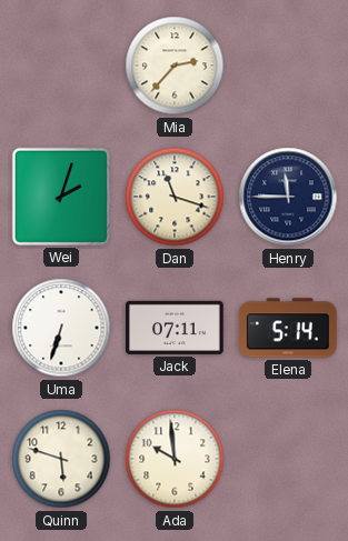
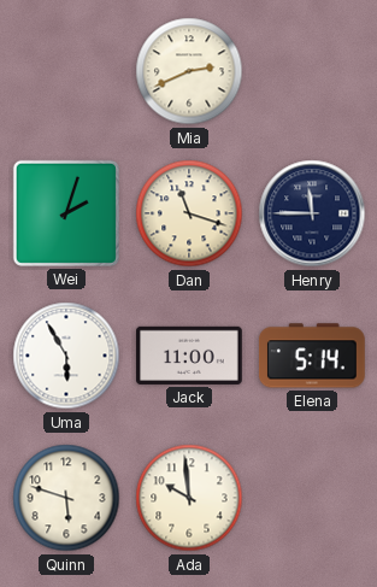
Mia: 2:37 -> 2:41 (189, 71)
Uma: 6:33 -> 5:55 (66, 356)
Jack: 07:11 -> 11:00 (190, 356)
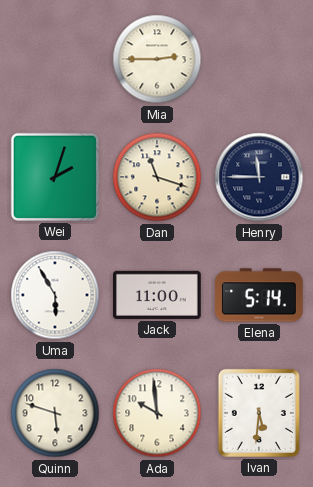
Mia: 2:41 -> 2:45 (157, 59)
Ivan: none -> 5:31 (259, 413)
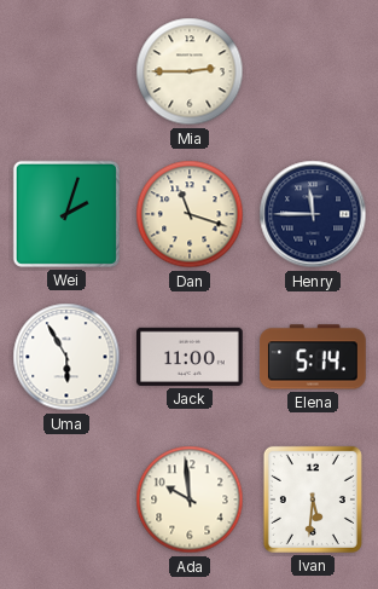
Quinn: 5:48 -> none (55, 413)
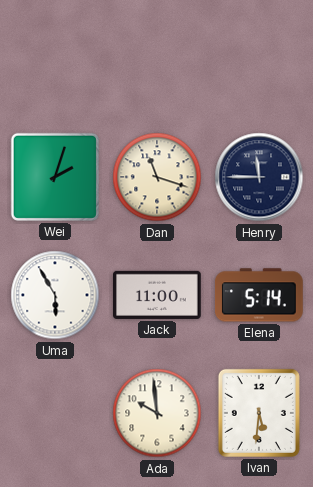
Mia: 2:45 -> none (190, 71)
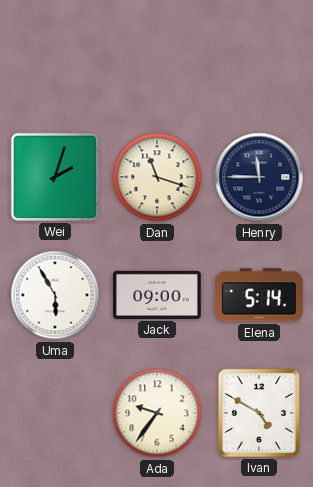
Jack: 11:00 -> 09:00 (158, 295)
Ada: 9:59 -> 9:36 (157, 413)
Ivan: 5:31 -> 4:50 (259, 413)
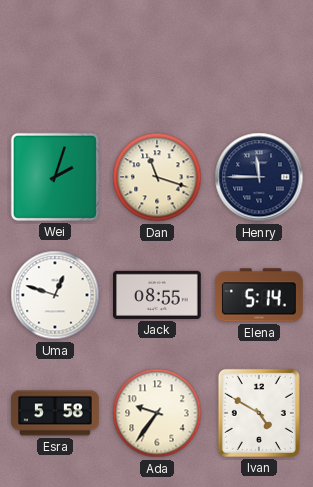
Uma: 5:55 -> 12:48 (55, 295)
Jack: 09:00 -> 08:55 (158, 295)
Esra: none -> 5:58 (55, 413)
